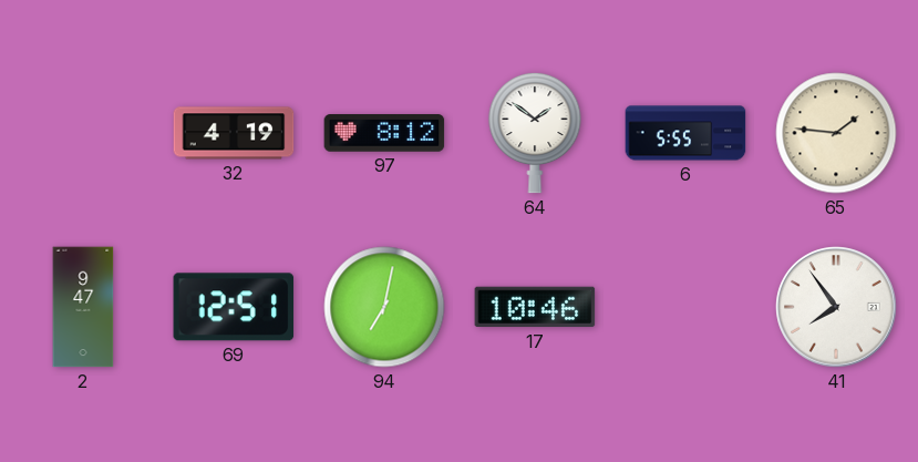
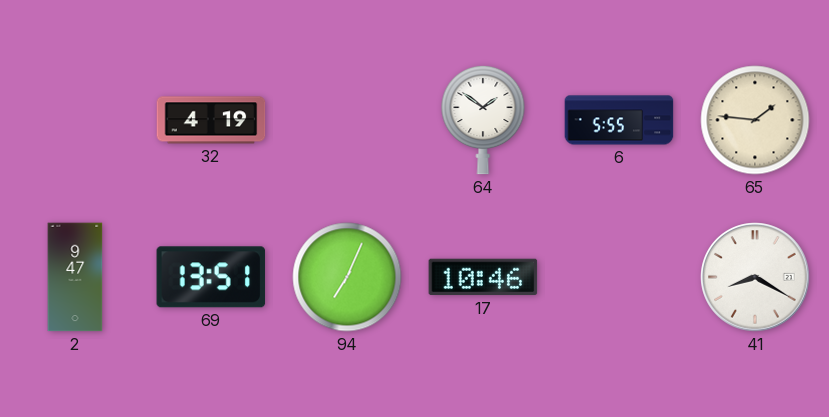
97: 8:12 -> none (384, 133)
69: 12:51 -> 13:51 (211, 277)
94: 7:02 -> 7:04 (347, 277)
41: 7:54 -> 8:20 (755, 277)
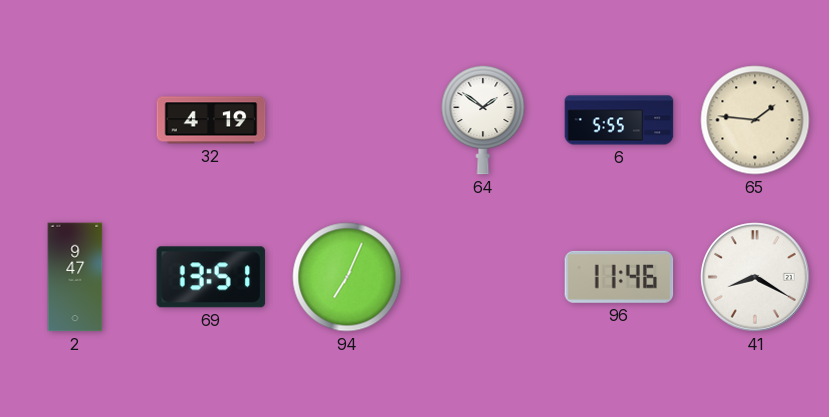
17: 10:46 -> none (483, 277)
96: none -> 11:46 (619, 277)
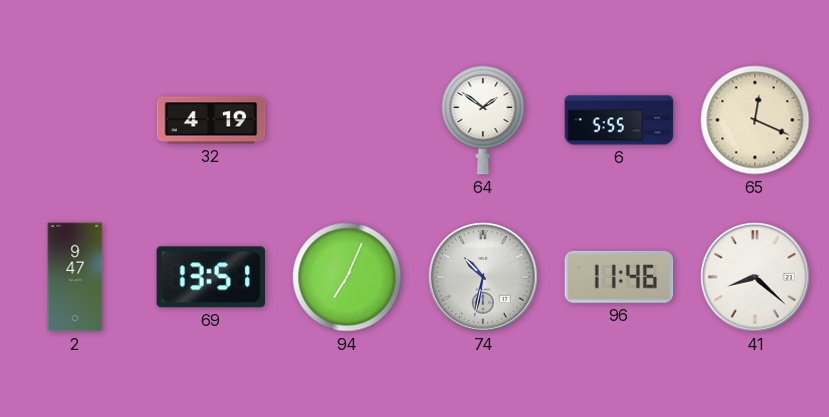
65: 1:46 -> 12:19 (755, 120)
74: none -> 10:32 (483, 277)
41: 8:20 -> 8:22 (755, 277)
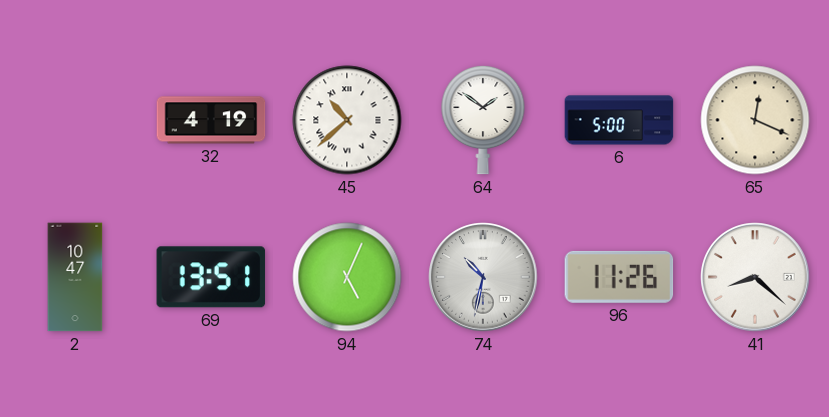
45: none -> 10:38 (347, 120)
6: 5:55 -> 5:00 (619, 120)
2: 9:47 -> 10:47 (75, 277)
94: 7:04 -> 5:04 (347, 277)
96: 11:46 -> 11:26 (619, 277)
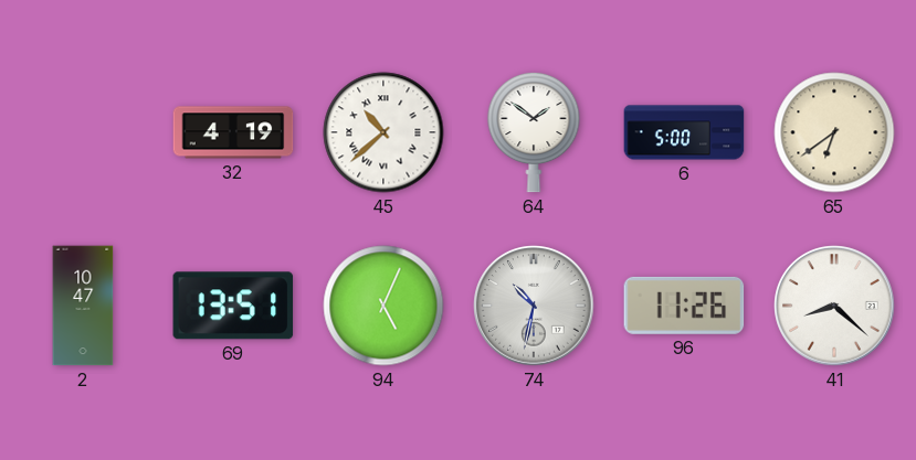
65: 12:19 -> 6:39 (834, 132)
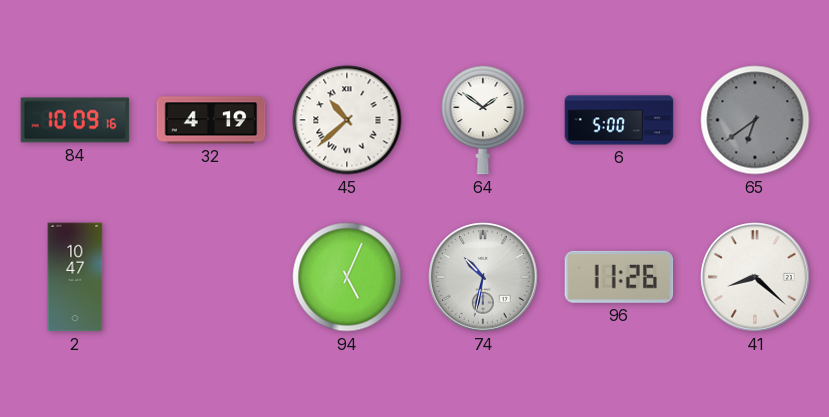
84: none -> 10:09 (75, 120)
65 dial: cream -> grey (755, 120)
69: 13:51 -> none (233, 306)
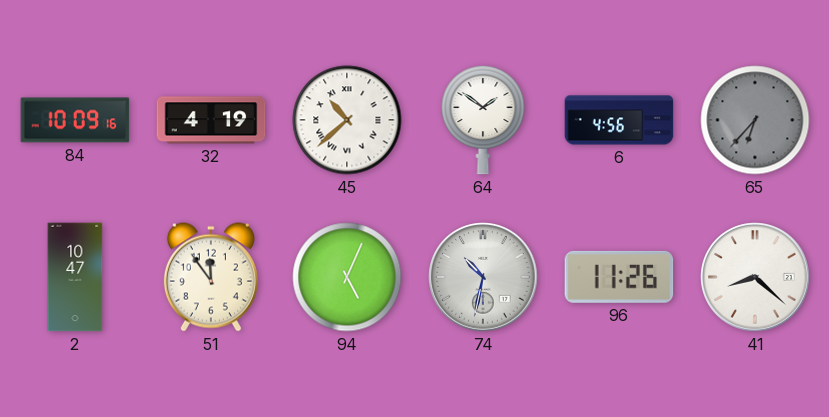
6: 5:00 -> 4:56 (619, 120)
65: 6:39 -> 6:37 (755, 120)
51: none -> 11:54 (211, 277)
